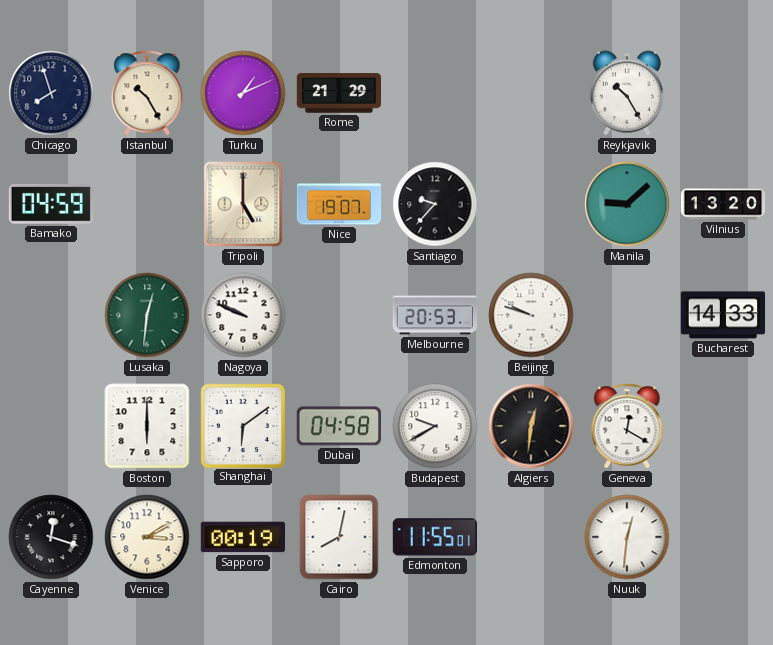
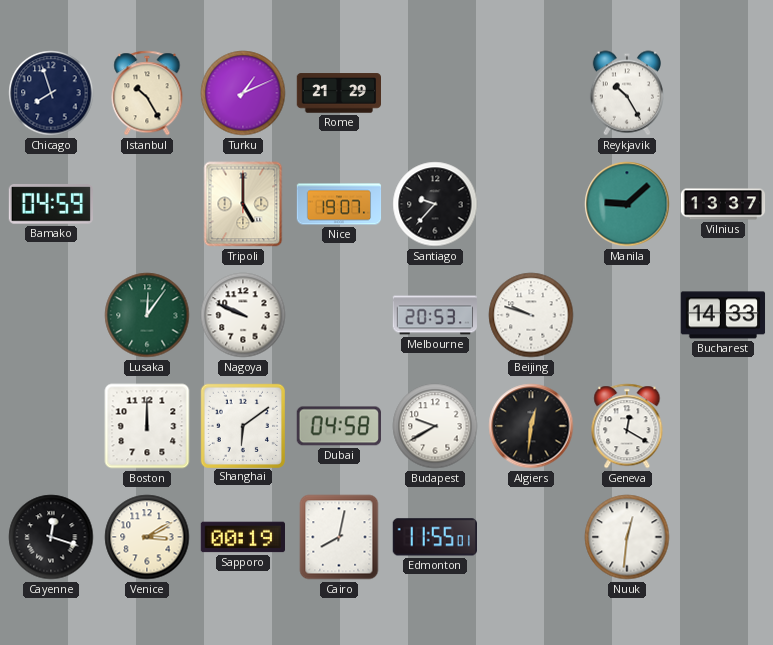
Vilnius: 13:20 -> 13:37 (723, 204)
Lusaka: 12:31 -> 12:06 (147, 315)
Boston: 6:00 -> 12:00 (147, 426)
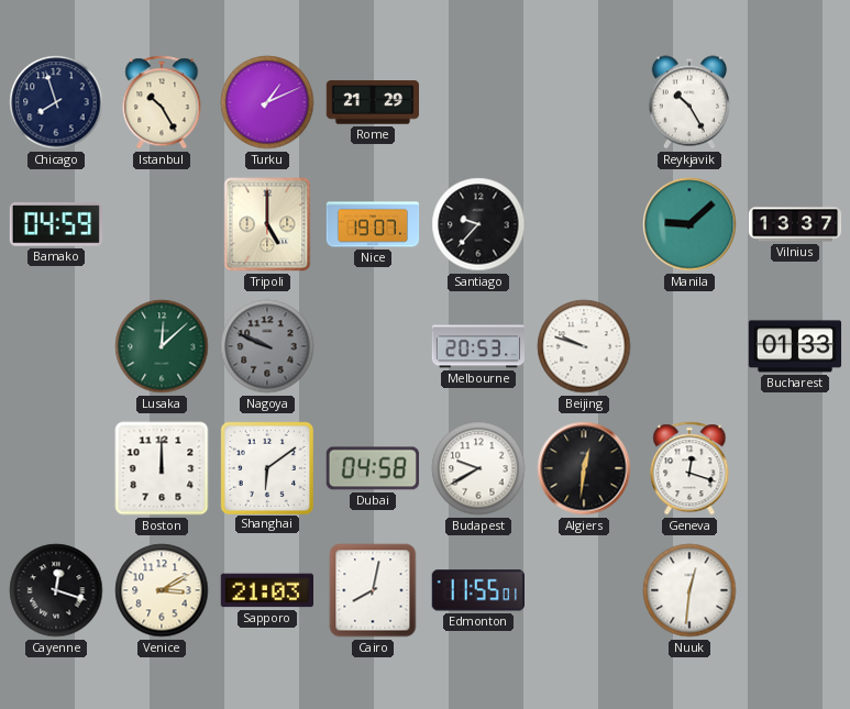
Lusaka: 12:06 -> 12:08 (162, 346)
Nagoya dial: white -> grey (267, 346)
Bucharest: 14:33 -> 01:33 (795, 346)
Geneva: 12:20 -> 12:18 (689, 468)
Sapporo: 00:19 -> 21:03 (266, 590)
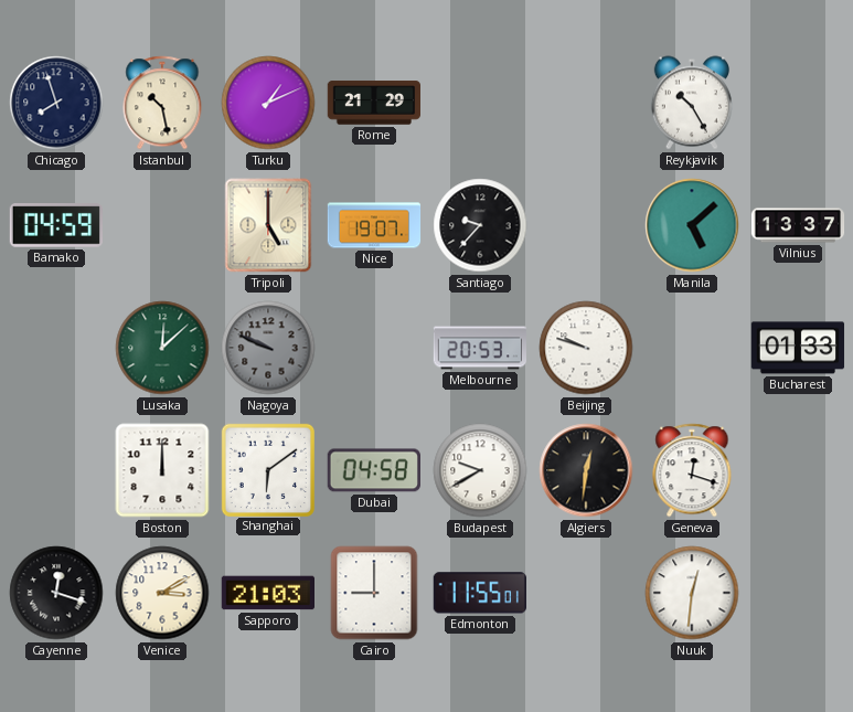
Istanbul: 10:25 -> 10:28 (162, 103)
Manila: 9:08 -> 5:08 (692, 225)
Cairo: 8:02 -> 9:00 (374, 593)
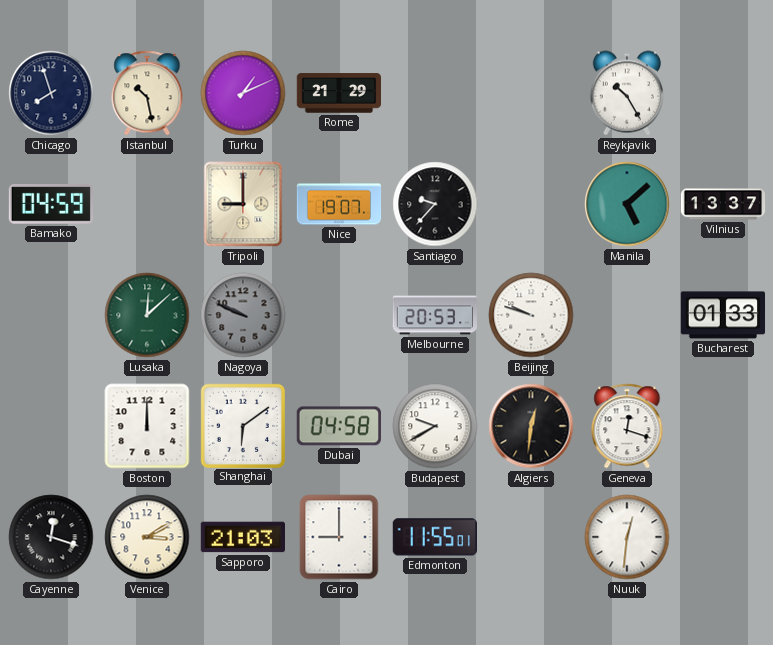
Tripoli: 5:00 -> 9:00 (243, 204)
